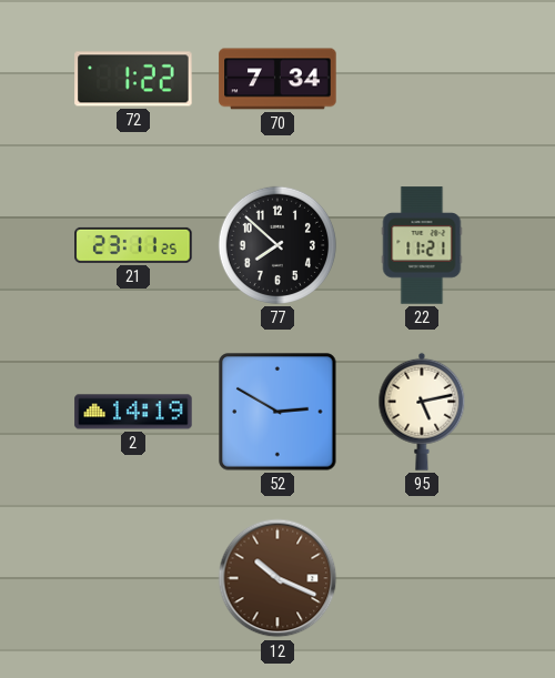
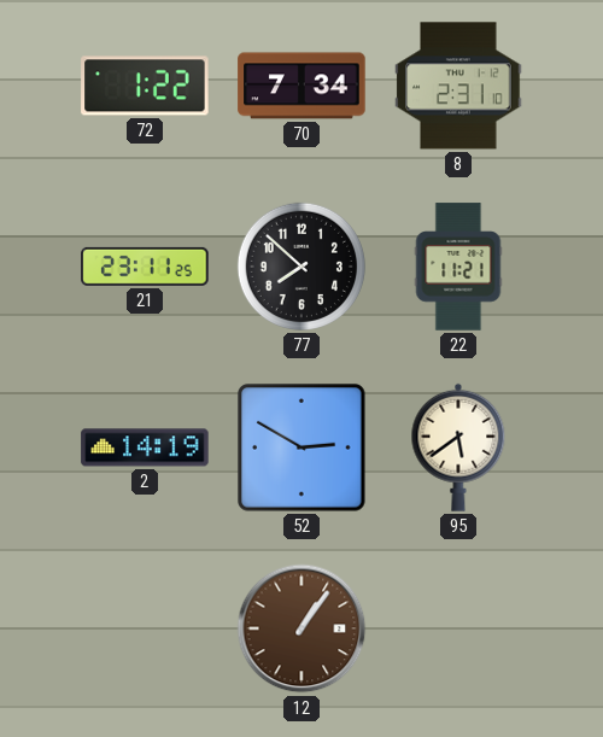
8: none -> 2:31 (458, 86)
95: 5:13 -> 5:39 (458, 448)
12: 10:19 -> 1:06 (301, 628)
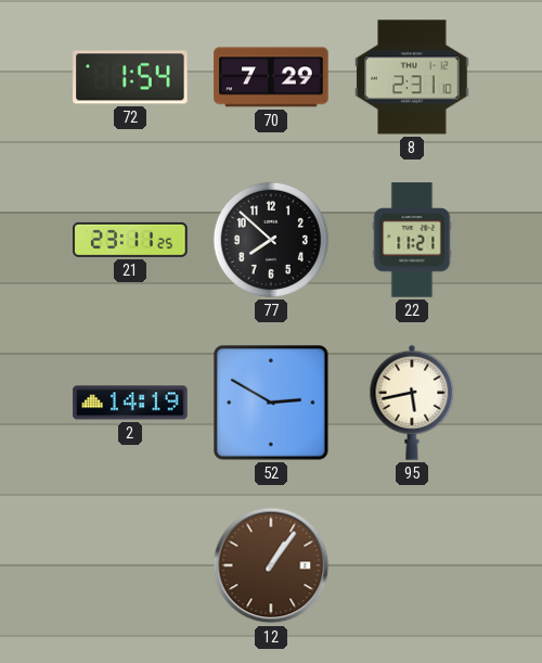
72: 1:22 -> 1:54 (130, 77)
70: 7:34 -> 7:29 (271, 77)
95: 5:39 -> 5:43 (412, 403)
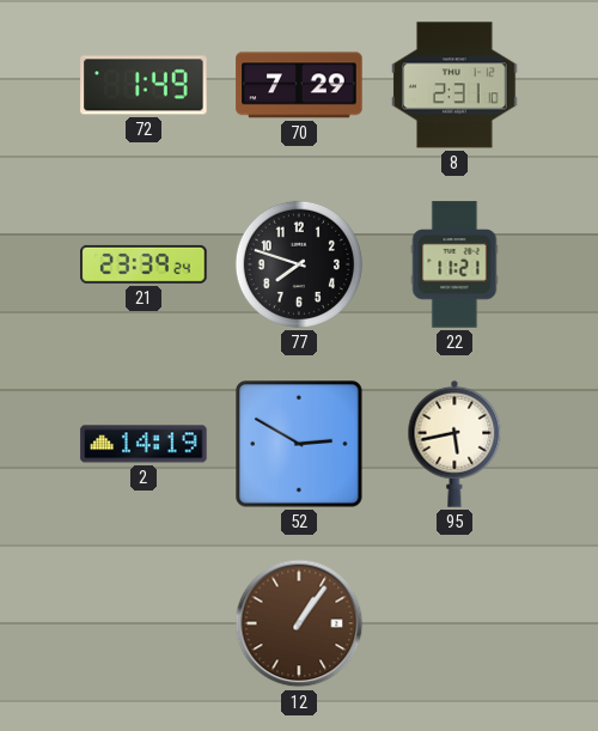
72: 1:54 -> 1:49 (144, 85)
21: 23:11 -> 23:39 (144, 264)
77: 7:52 -> 7:48 (299, 264)
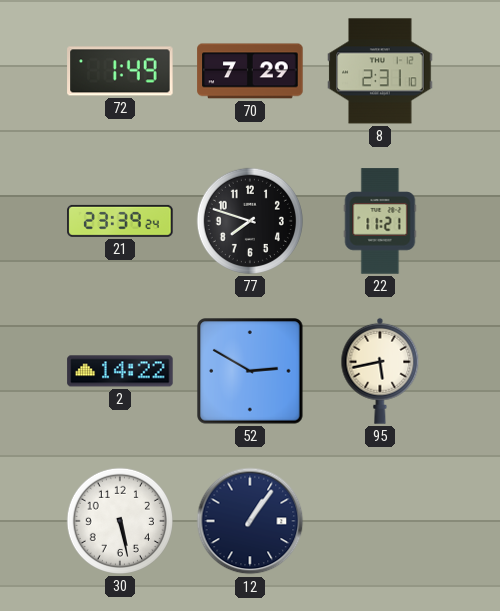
2: 14:19 -> 14:22 (120, 371)
30: none -> 5:28 (120, 521)
12 dial: brown -> navy (250, 521)
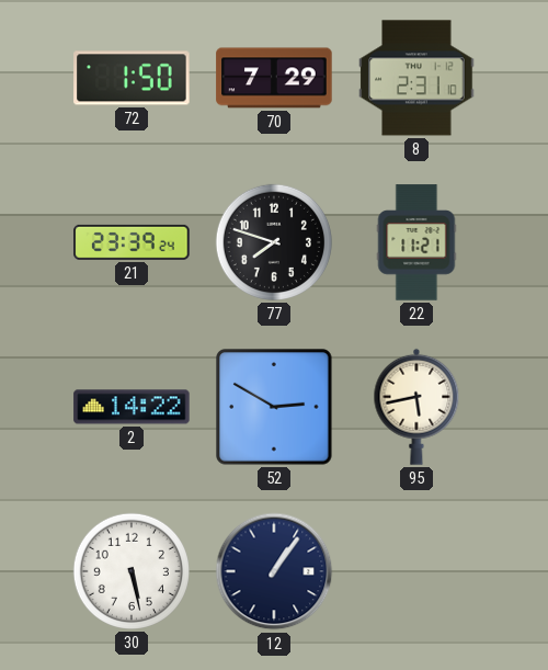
72: 1:49 -> 1:50 (132, 78)
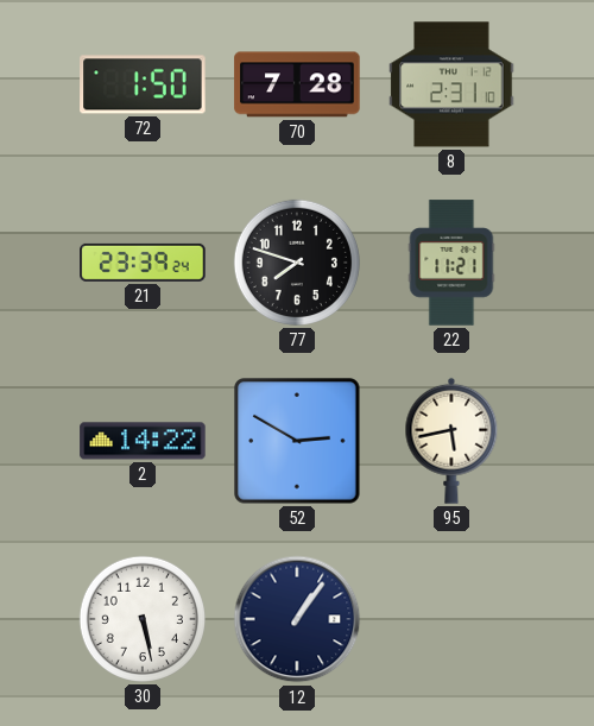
70: 7:29 -> 7:28 (297, 84)
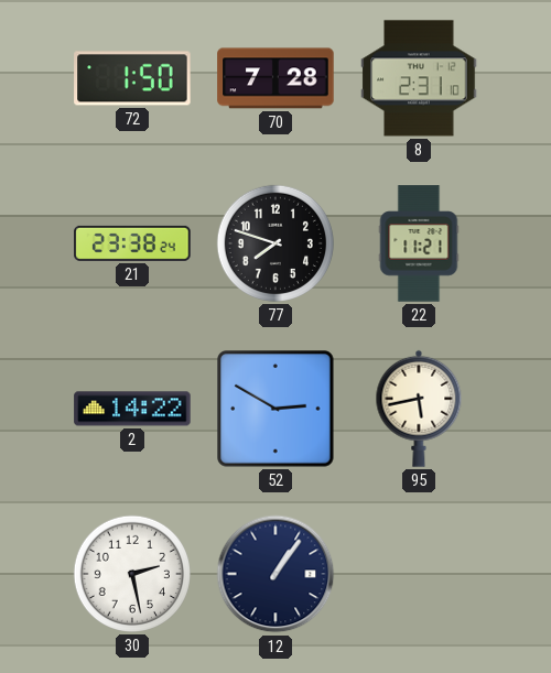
21: 23:39 -> 23:38 (132, 243)
30: 5:28 -> 2:28 (132, 574)
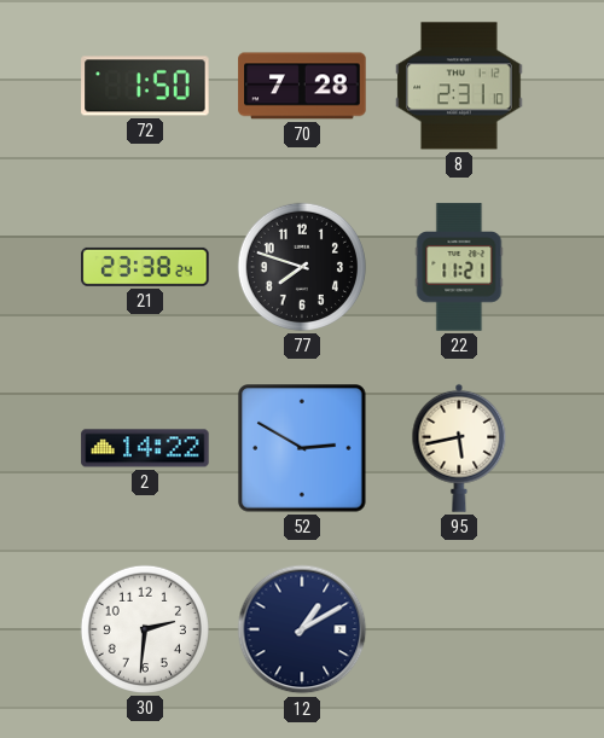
30: 2:28 -> 2:31 (145, 629)
12: 1:06 -> 1:10 (302, 629)
